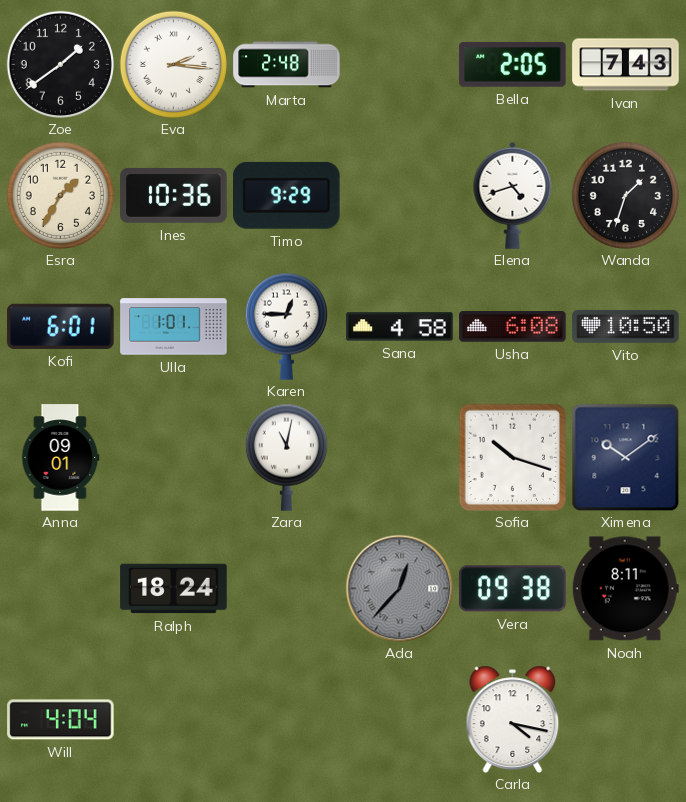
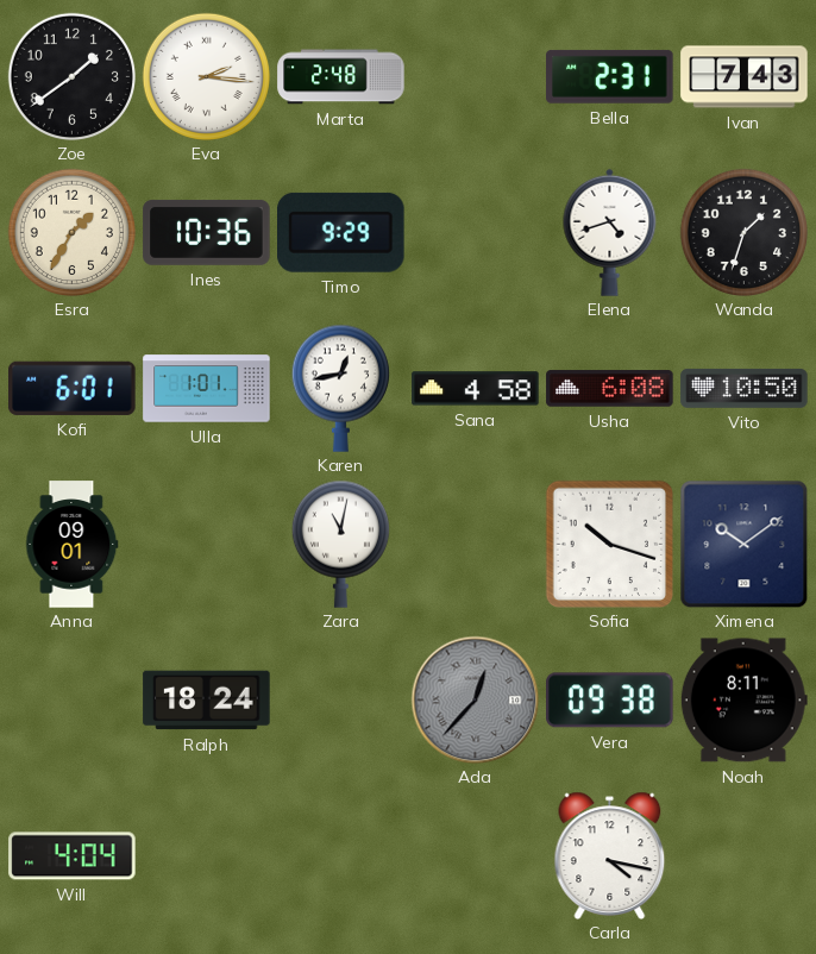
Bella: 2:05 -> 2:31 (610, 76)
Karen: 12:45 -> 12:43 (340, 388)
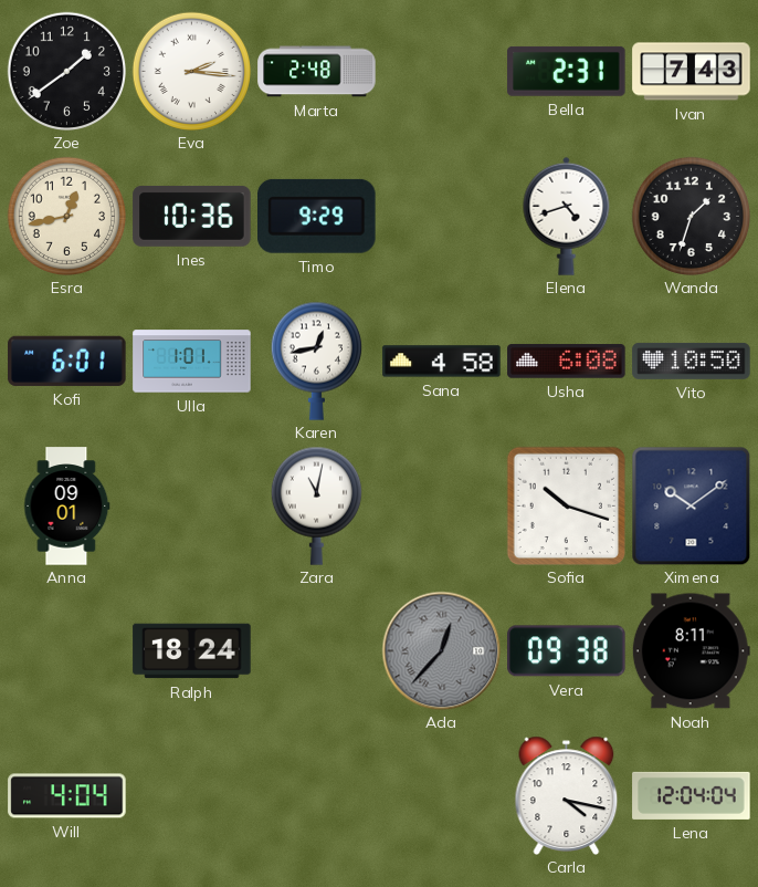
Esra: 1:35 -> 12:43 (66, 216)
Lena: none -> 12:04 (692, 795)
